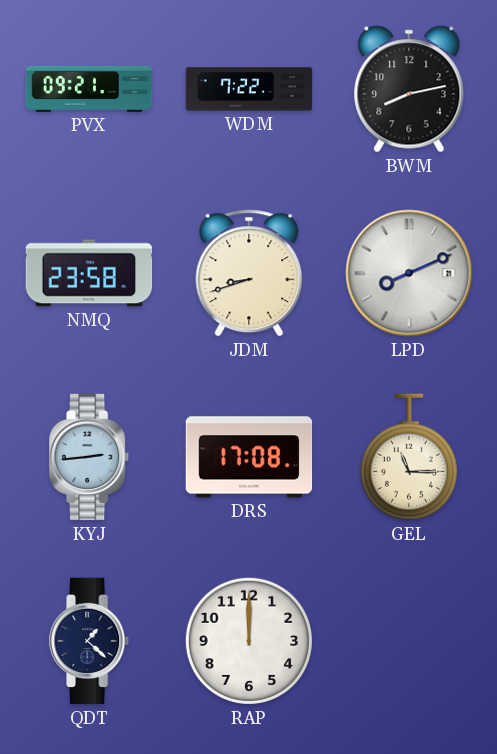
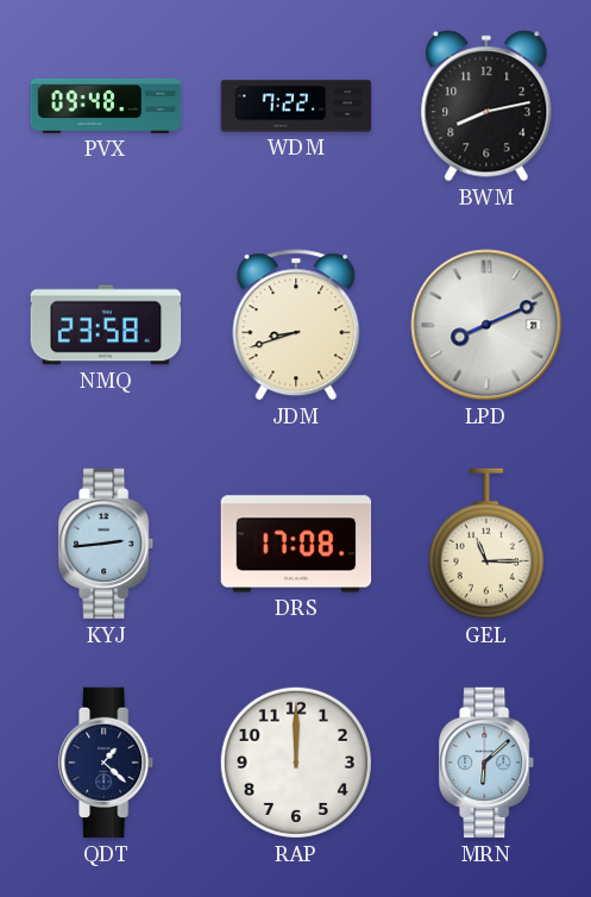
PVX: 09:21 -> 09:48 (106, 106)
MRN: none -> 6:08 (488, 763)
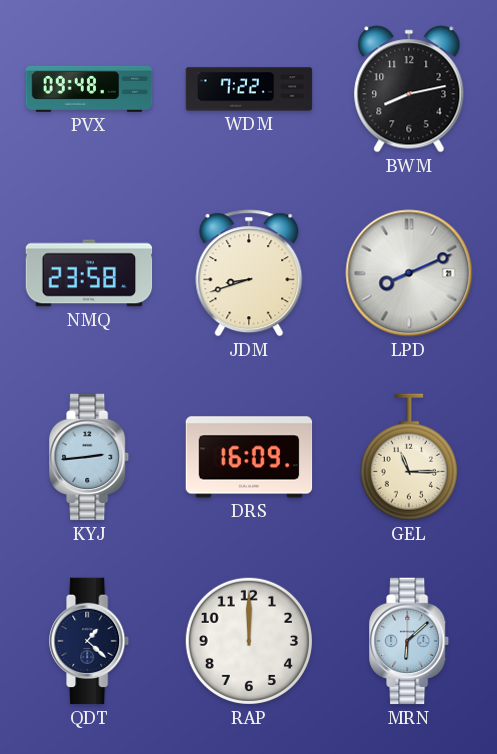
DRS: 17:08 -> 16:09 (249, 457)
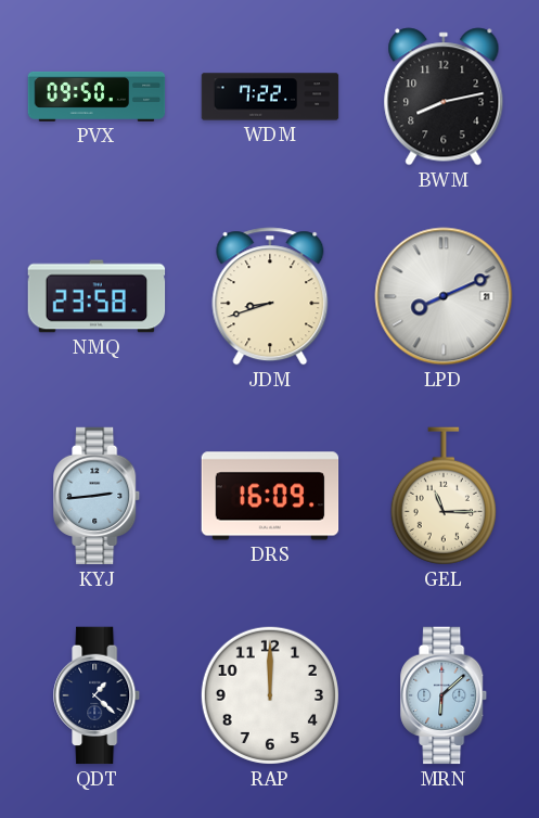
PVX: 09:48 -> 09:50 (97, 97)
